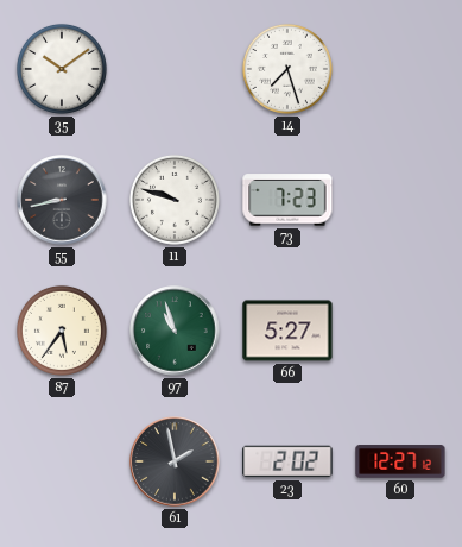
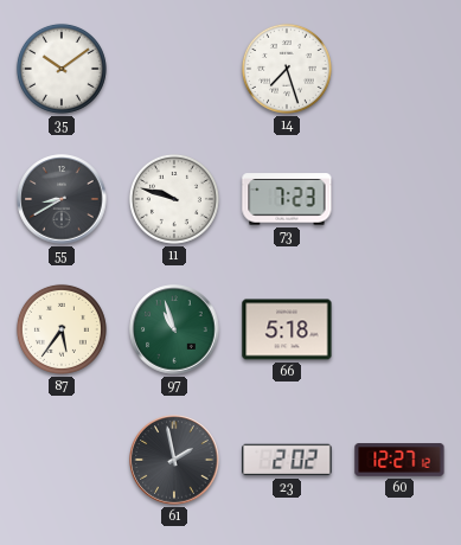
55: 8:43 -> 8:40 (62, 199)
66: 5:27 -> 5:18 (287, 329)
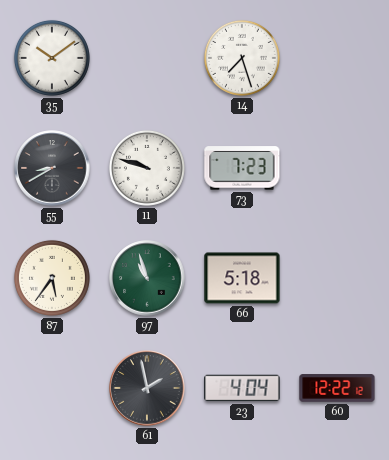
23: 2:02 -> 4:04 (242, 388)
60: 12:27 -> 12:22 (337, 388)
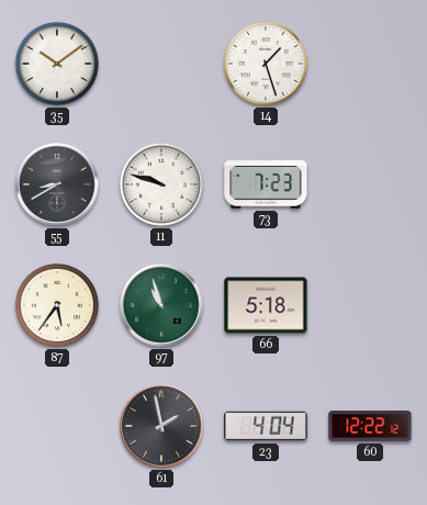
14: 7:27 -> 1:27 (266, 64)
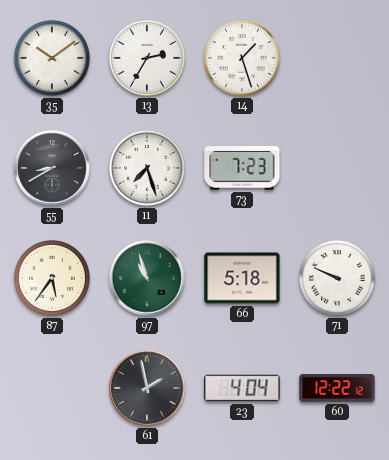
13: none -> 2:35 (147, 58)
11: 9:48 -> 7:27 (147, 168)
71: none -> 9:49 (337, 278)
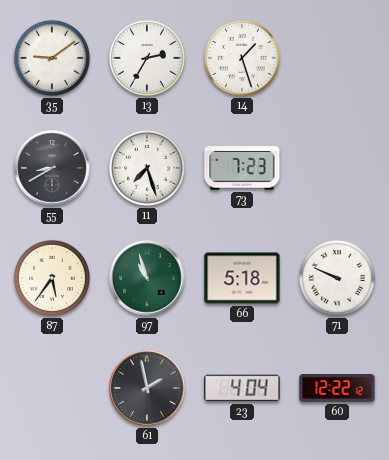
35: 10:09 -> 9:09 (52, 58)
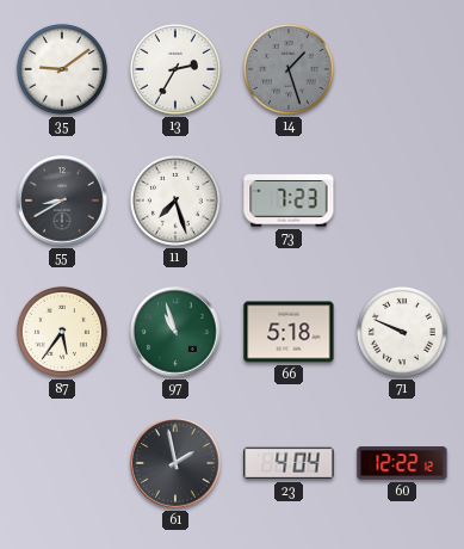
14 dial: white -> grey (289, 69)
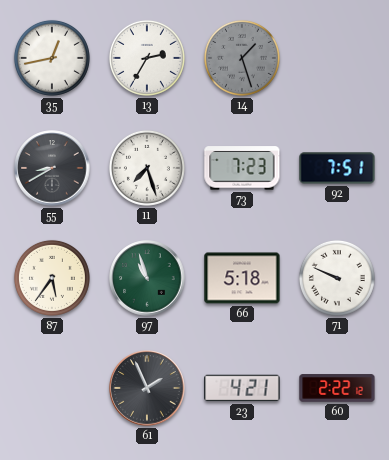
35: 9:09 -> 12:43 (52, 58)
92: none -> 7:51 (337, 168)
61: 1:58 -> 1:56 (147, 388)
23: 4:04 -> 4:21 (242, 388)
60: 12:22 -> 2:22 (337, 388)
